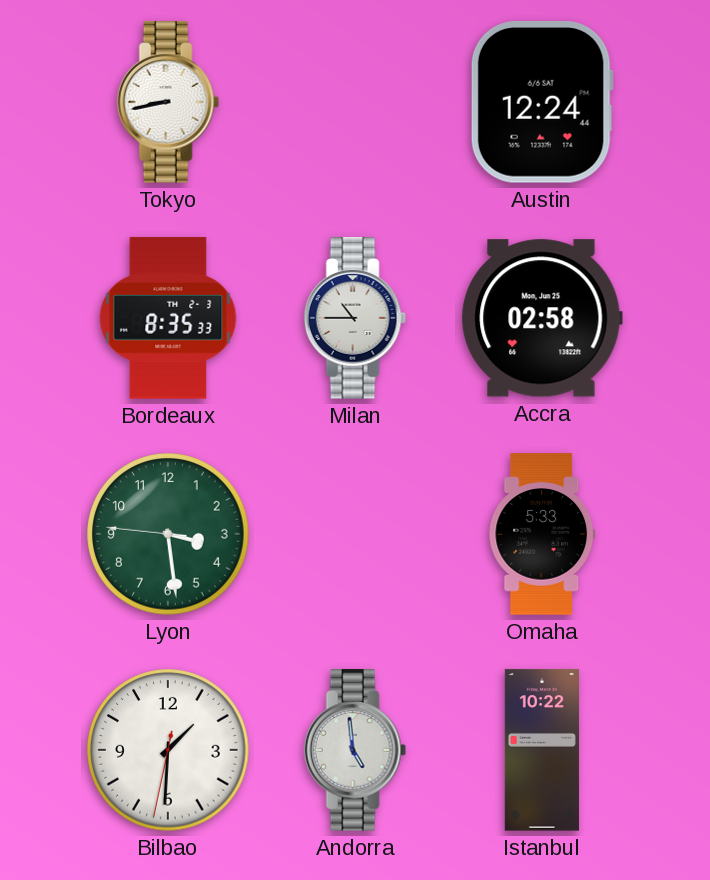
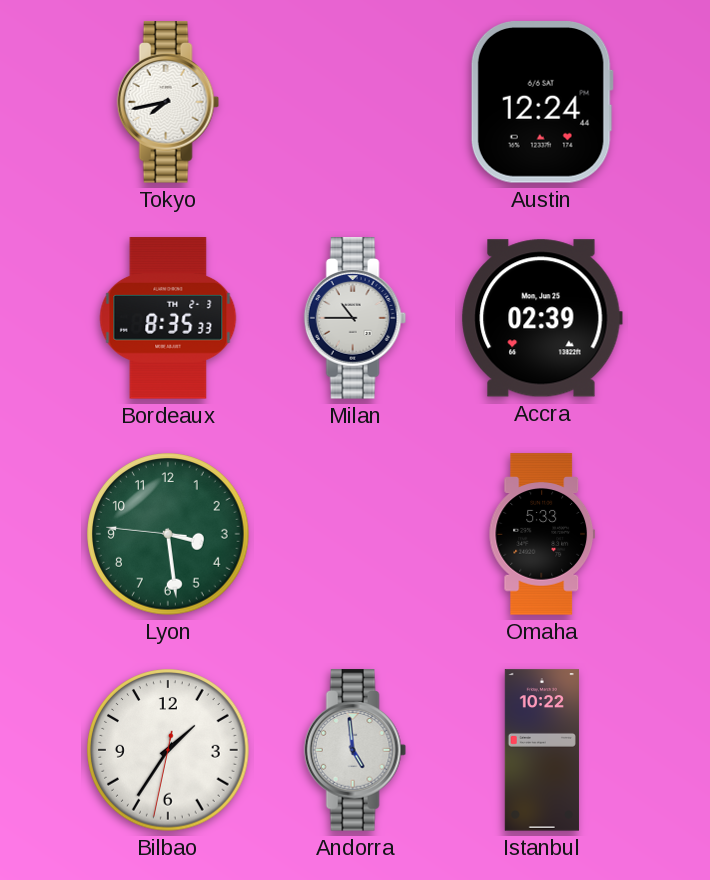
Tokyo: 8:43 -> 7:43 (168, 102)
Accra: 02:58 -> 02:39 (542, 318)
Bilbao: 1:30 -> 1:35 (168, 750)
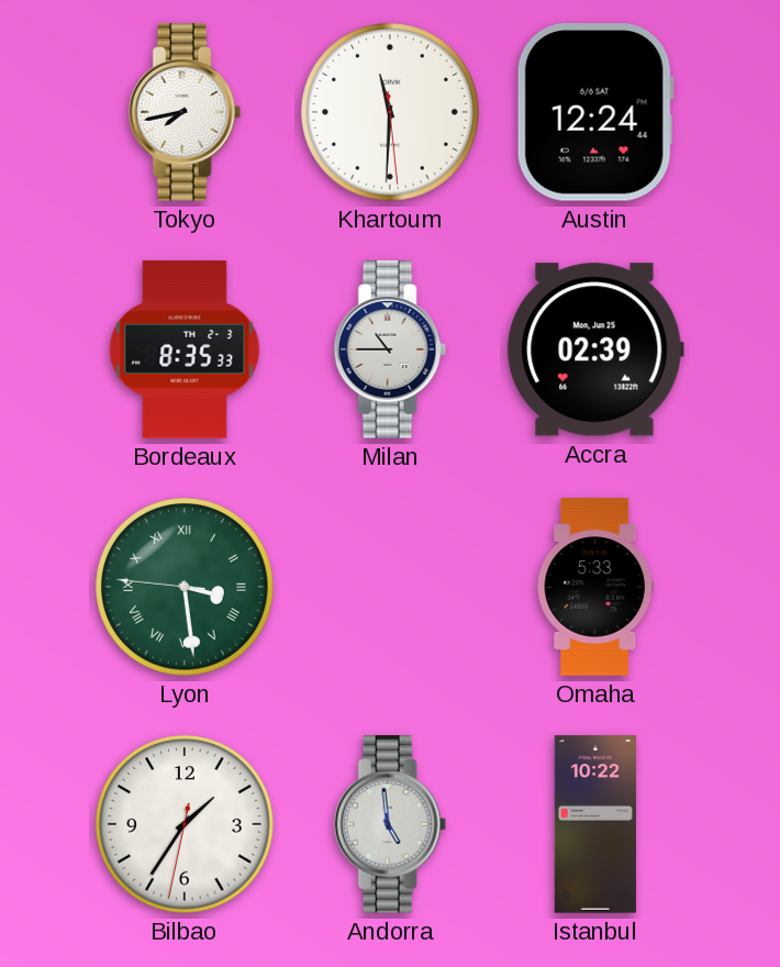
Khartoum: none -> 11:30 (390, 112)
Lyon numerals: Arabic -> Roman (185, 587)
